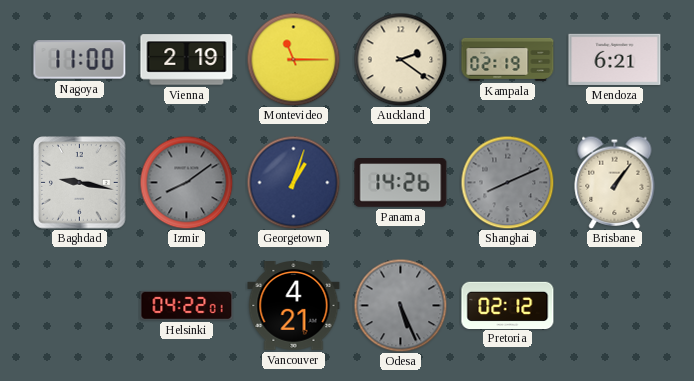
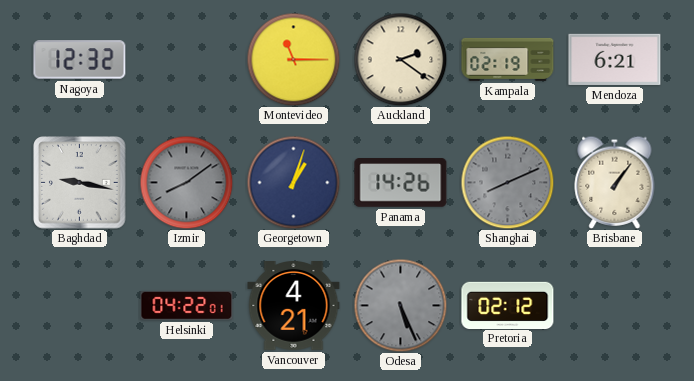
Nagoya: 11:00 -> 12:32 (80, 60)
Vienna: 2:19 -> none (187, 60)
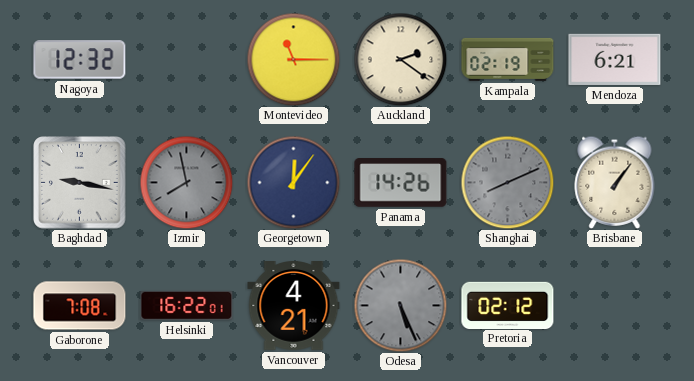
Izmir: 8:09 -> 7:58 (186, 182)
Georgetown: 1:03 -> 12:06 (293, 182)
Gaborone: none -> 7:08 (80, 306)
Helsinki: 04:22 -> 16:22 (187, 305)
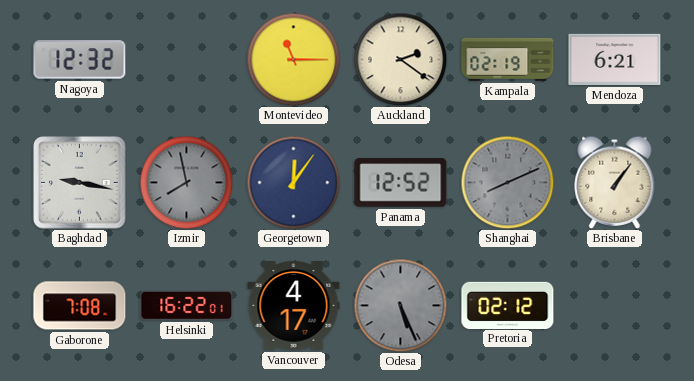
Panama: 14:26 -> 12:52 (401, 183)
Vancouver: 4:21 -> 4:17 (294, 306)
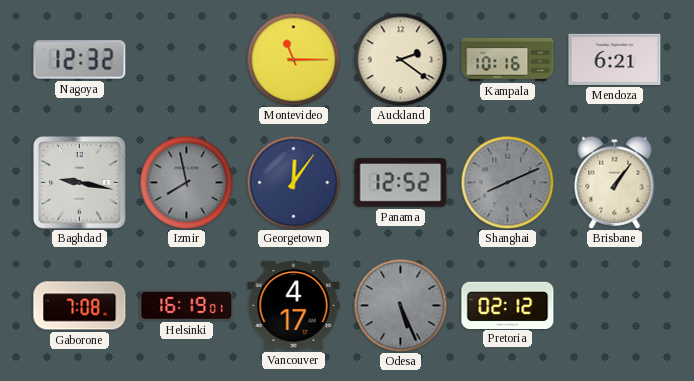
Kampala: 02:19 -> 10:16 (508, 59)
Helsinki: 16:22 -> 16:19 (187, 305)
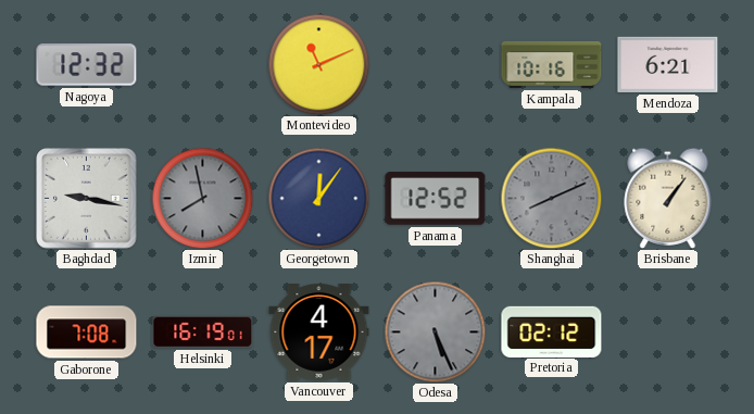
Montevideo: 11:15 -> 11:11 (318, 64)
Auckland: 2:21 -> none (400, 59)
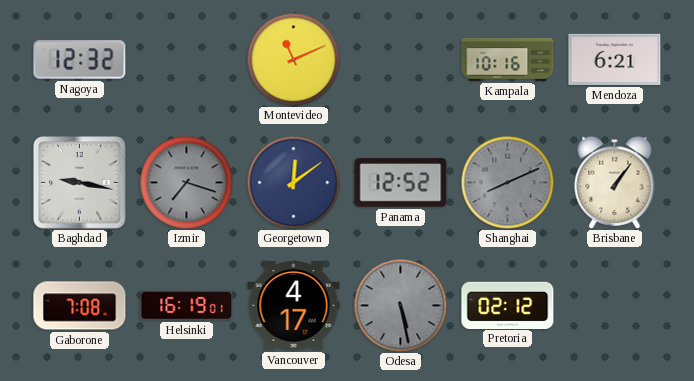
Izmir: 7:58 -> 7:18 (186, 182)
Georgetown: 12:06 -> 12:09 (293, 182)
Odesa: 5:26 -> 5:28 (400, 305)
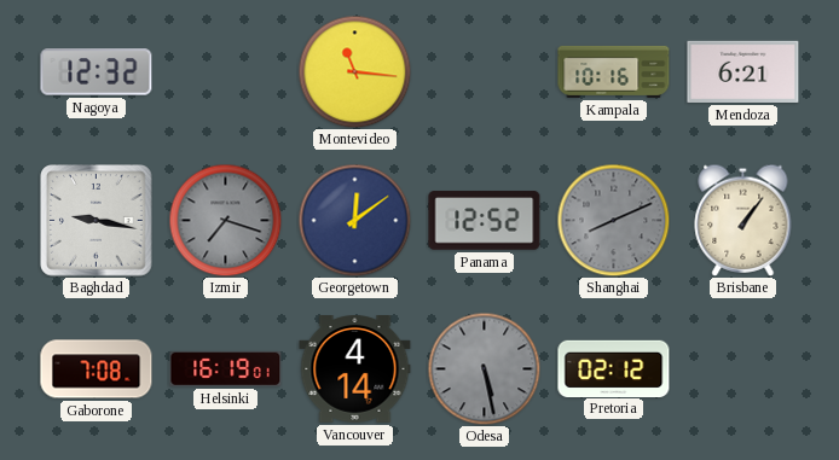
Montevideo: 11:11 -> 11:16 (354, 71)
Vancouver: 4:17 -> 4:14 (355, 369)
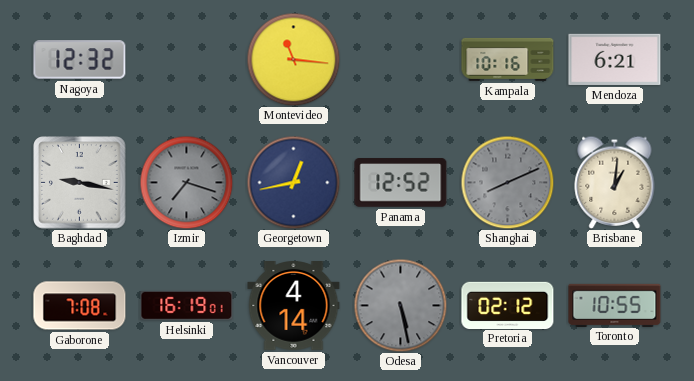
Georgetown: 12:09 -> 12:43 (293, 182)
Brisbane: 1:06 -> 1:01 (615, 182)
Toronto: none -> 10:55 (615, 305)
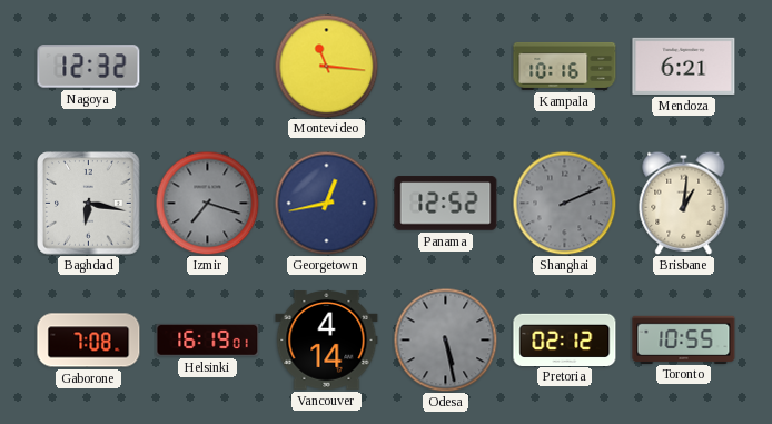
Baghdad: 9:17 -> 6:17 (89, 204)
Shanghai: 8:11 -> 2:11 (564, 203)
